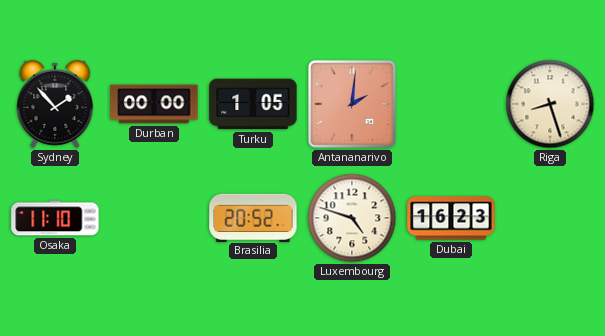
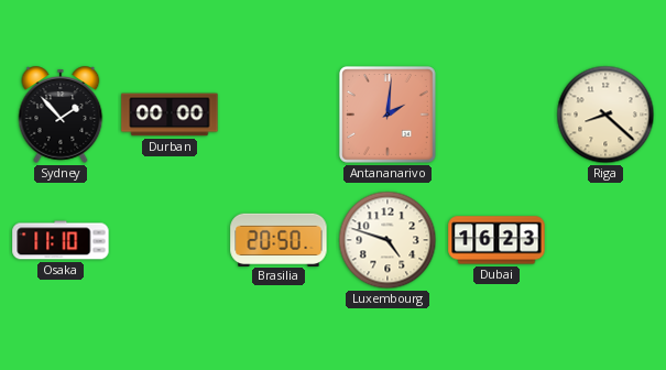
Turku: 1:05 -> none (253, 104)
Riga: 8:27 -> 8:22 (605, 115)
Brasilia: 20:52 -> 20:50 (279, 239)
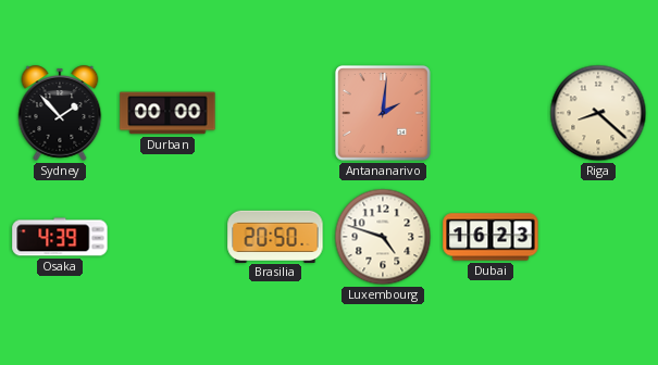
Osaka: 11:10 -> 4:39 (60, 237)
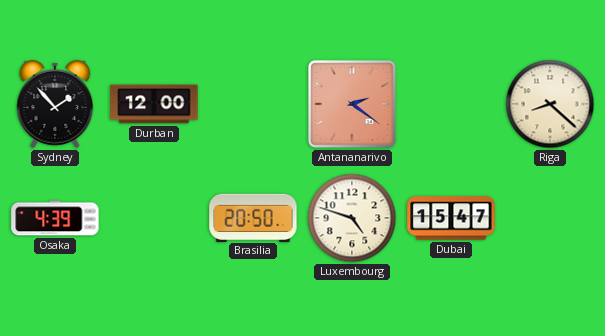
Durban: 00:00 -> 12:00 (154, 104)
Antananarivo: 2:01 -> 2:21 (352, 104)
Dubai: 16:23 -> 15:47 (451, 218)
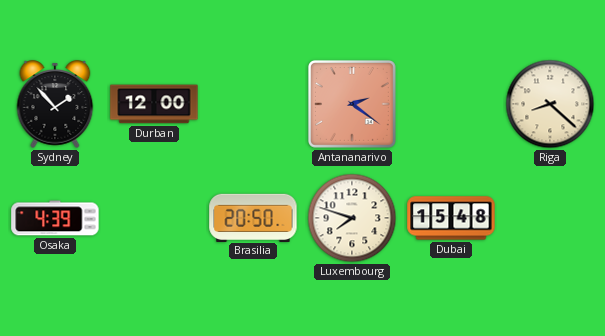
Luxembourg: 4:48 -> 7:48 (352, 218)
Dubai: 15:47 -> 15:48 (451, 218)
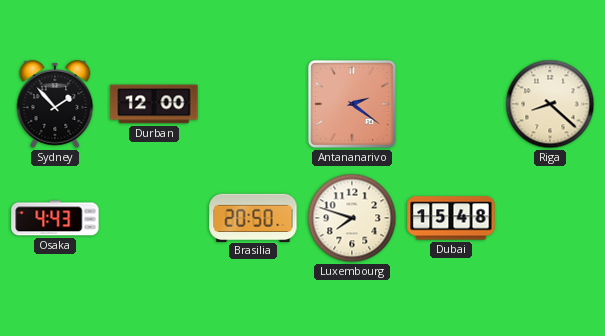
Osaka: 4:39 -> 4:43 (55, 218)
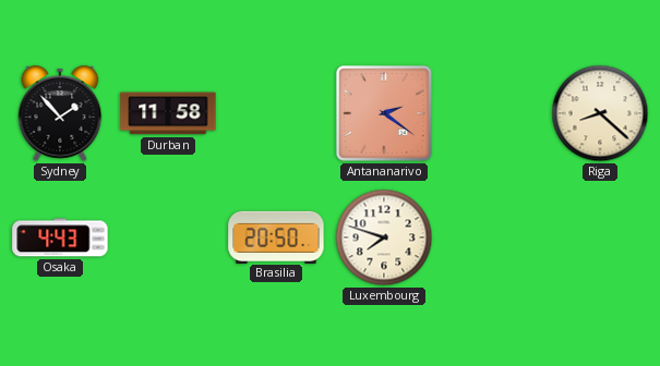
Durban: 12:00 -> 11:58 (168, 113)
Dubai: 15:48 -> none (451, 218)
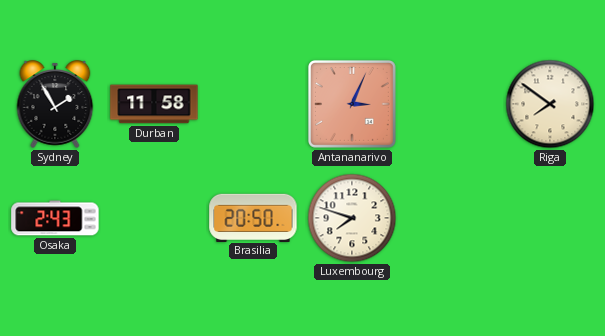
Sydney: 1:53 -> 1:55 (55, 104)
Antananarivo: 2:21 -> 3:04 (352, 104)
Riga: 8:22 -> 7:51 (550, 104)
Osaka: 4:43 -> 2:43 (55, 218)
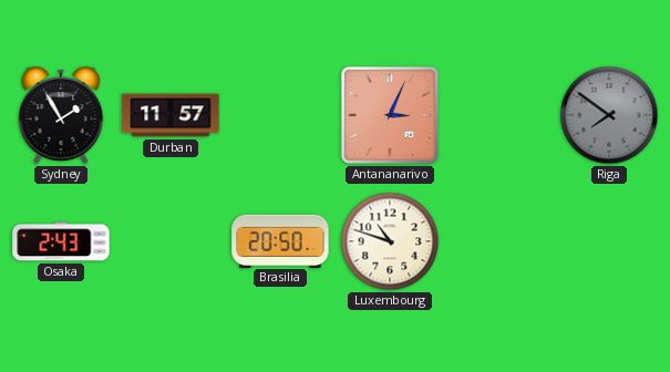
Durban: 11:58 -> 11:57 (171, 115)
Riga dial: cream -> grey (609, 115)
Luxembourg: 7:48 -> 10:48 (390, 241)
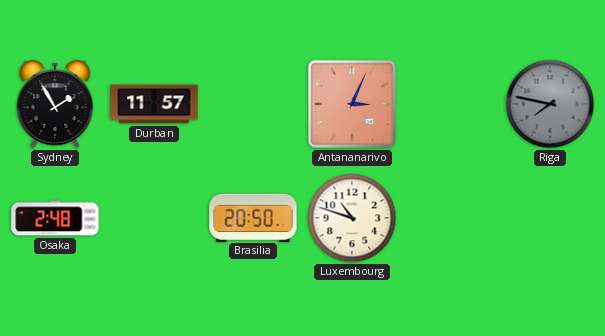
Riga: 7:51 -> 7:47 (550, 104)
Osaka: 2:43 -> 2:48 (55, 218)
